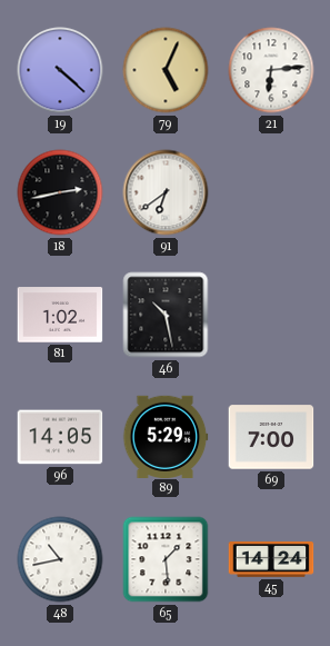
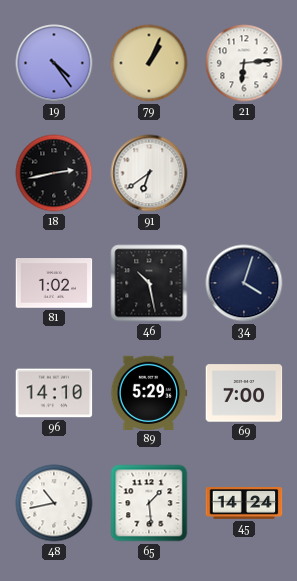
19: 4:22 -> 4:24 (54, 63)
79: 5:04 -> 1:04 (149, 63)
34: none -> 4:03 (244, 283)
96: 14:05 -> 14:10 (54, 393)
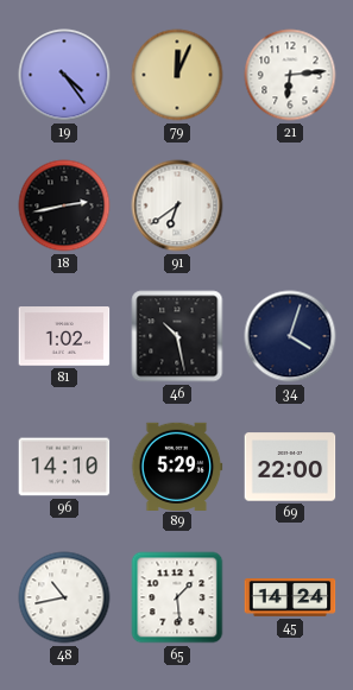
79: 1:04 -> 12:04 (177, 75)
69: 7:00 -> 22:00 (290, 467)
